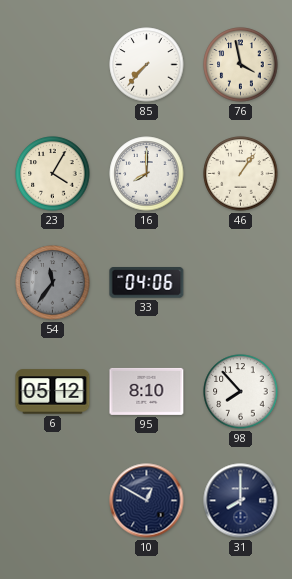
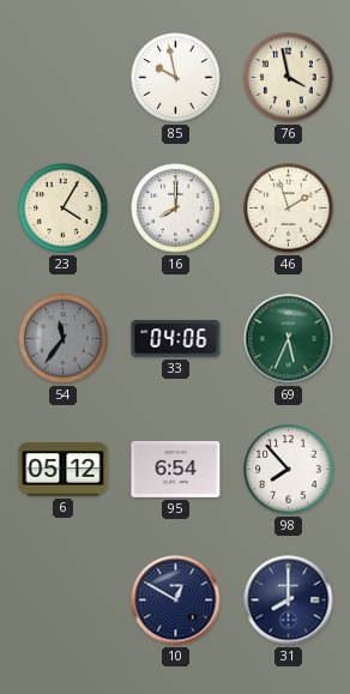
85: 7:37 -> 9:58 (176, 78)
46: 1:06 -> 1:57 (289, 209)
69: none -> 5:34 (289, 339)
95: 8:10 -> 6:54 (176, 469)
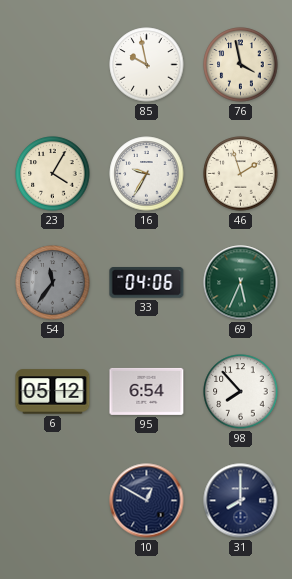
16: 8:00 -> 9:35 (147, 174)
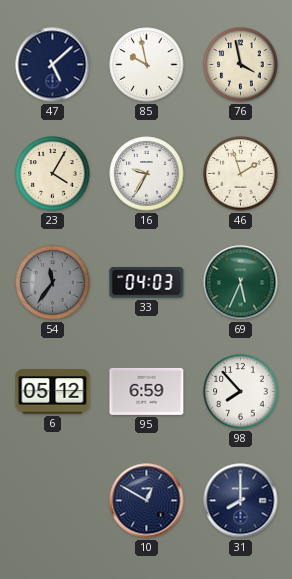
47: none -> 5:08 (53, 65)
33: 04:06 -> 04:03 (147, 283)
95: 6:54 -> 6:59 (147, 391)
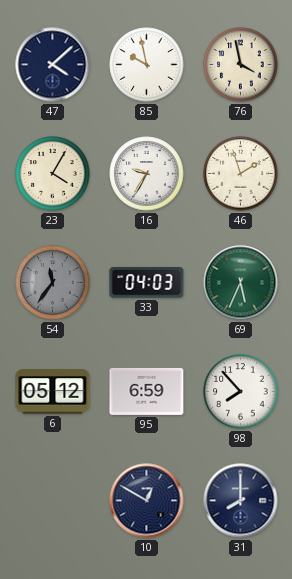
47: 5:08 -> 4:08 (53, 65)
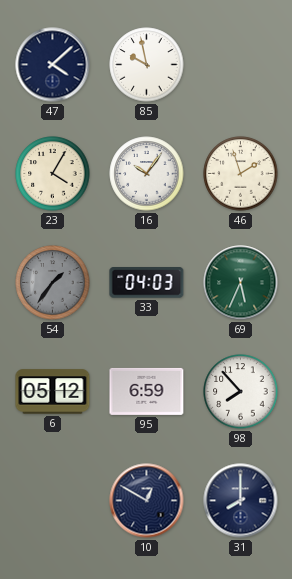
76: 3:58 -> none (241, 65)
16: 9:35 -> 10:06 (147, 174)
54: 11:36 -> 1:36 (53, 283)
